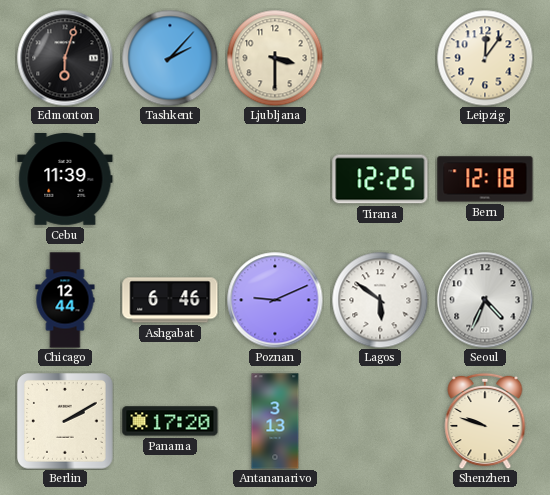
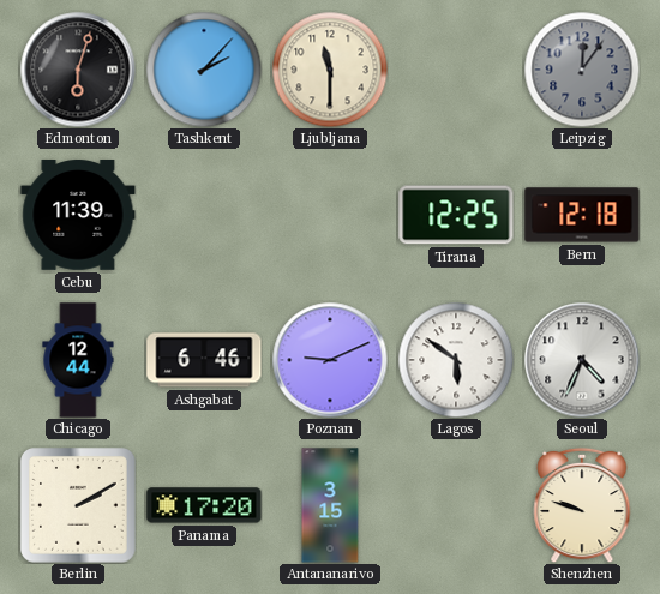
Ljubljana: 3:30 -> 11:30 (330, 70)
Leipzig dial: cream -> grey (582, 70)
Antananarivo: 3:13 -> 3:15 (330, 505)
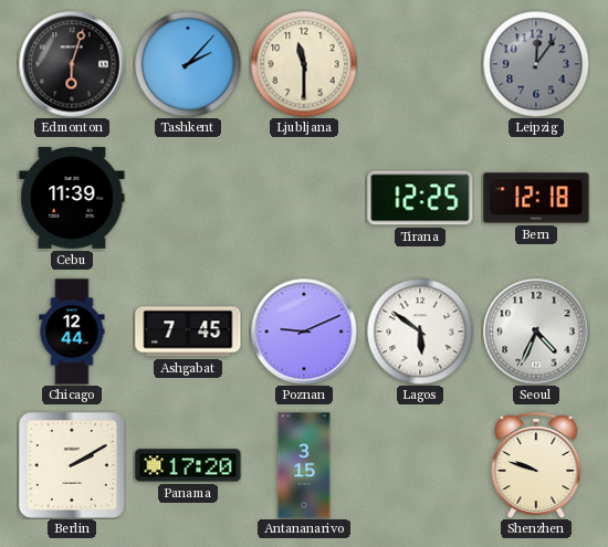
Ashgabat: 6:46 -> 7:45 (188, 332)
